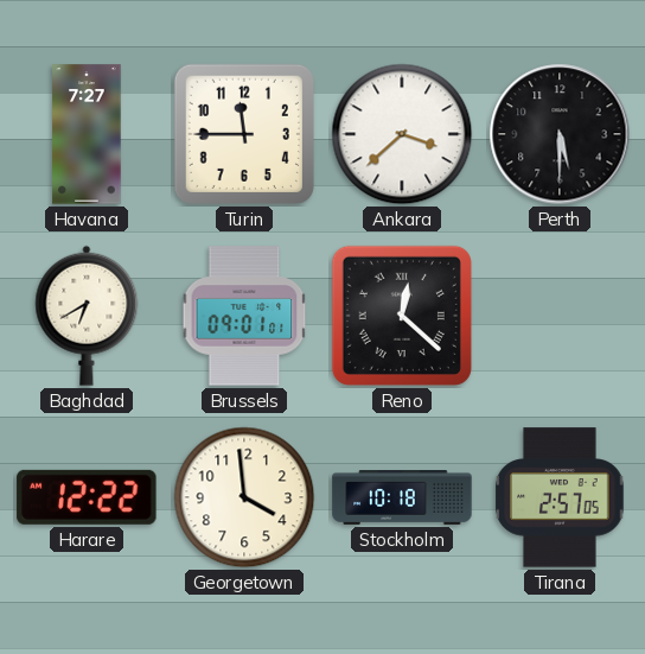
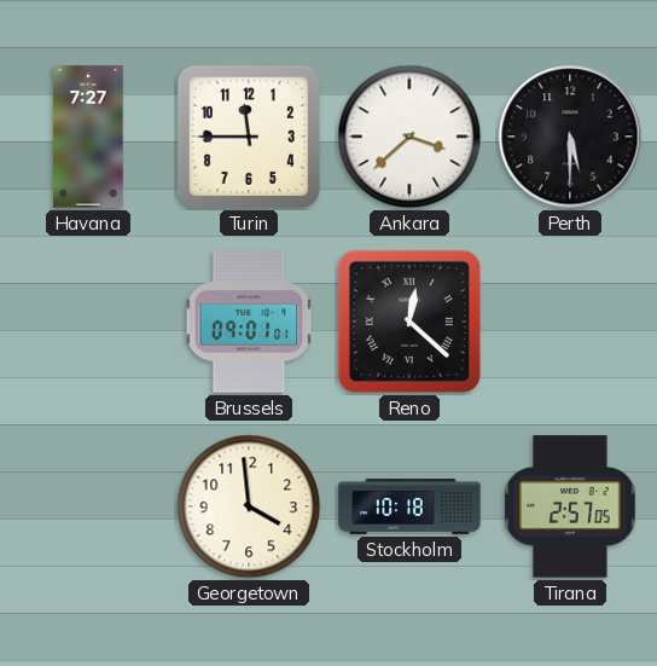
Baghdad: 6:40 -> none (87, 316)
Harare: 12:22 -> none (87, 497)
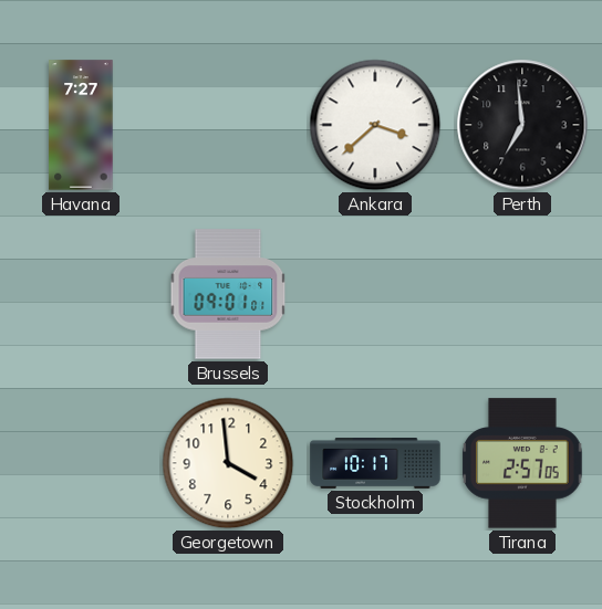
Turin: 11:45 -> none (249, 137)
Perth: 5:30 -> 6:59 (522, 125)
Reno: 12:22 -> none (409, 322)
Stockholm: 10:18 -> 10:17 (375, 464)
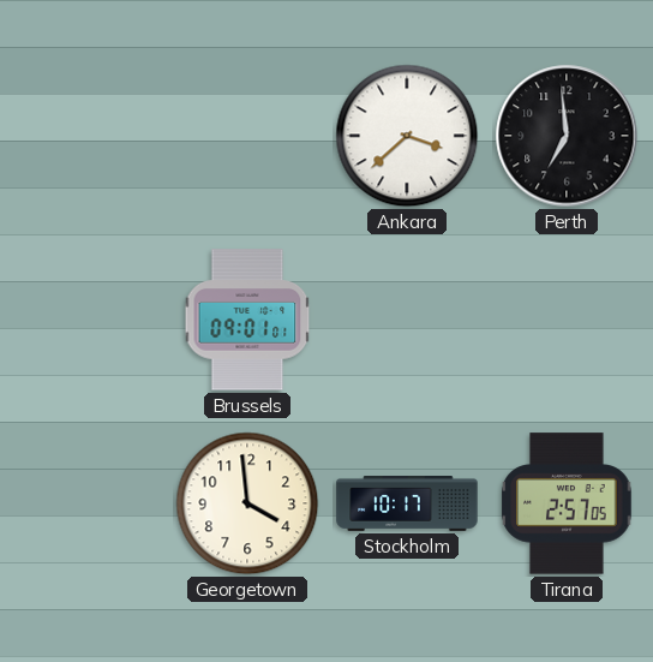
Havana: 7:27 -> none (81, 125)
